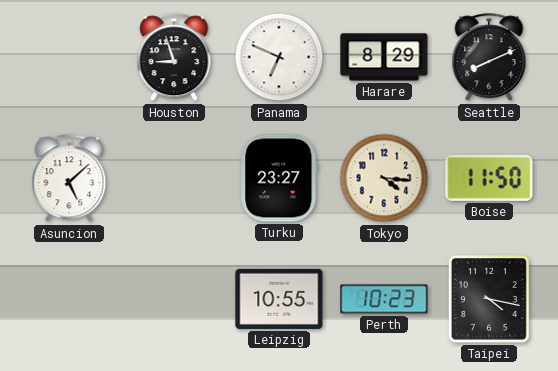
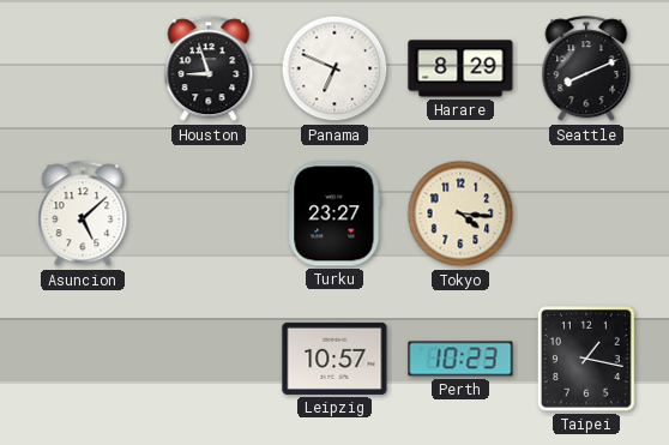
Boise: 11:50 -> none (489, 178)
Leipzig: 10:55 -> 10:57 (334, 359)
Taipei: 4:17 -> 1:17 (587, 360)
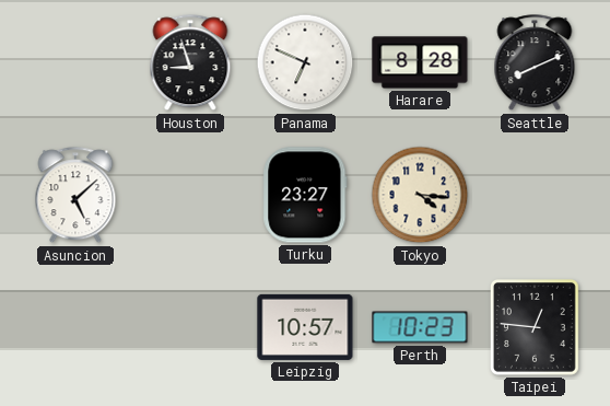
Harare: 8:29 -> 8:28 (420, 62)
Taipei: 1:17 -> 12:46 (536, 328)
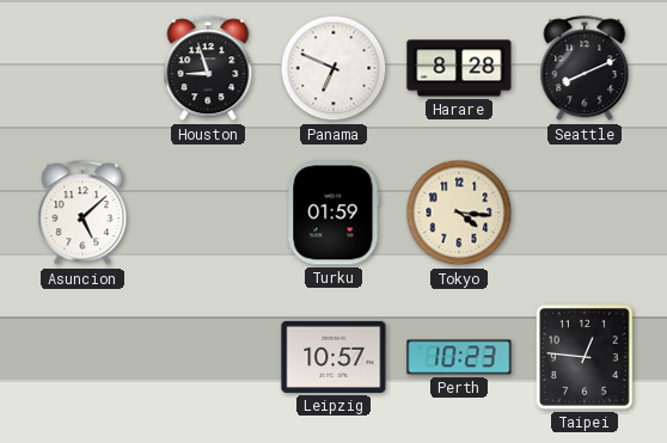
Turku: 23:27 -> 01:59 (333, 213)
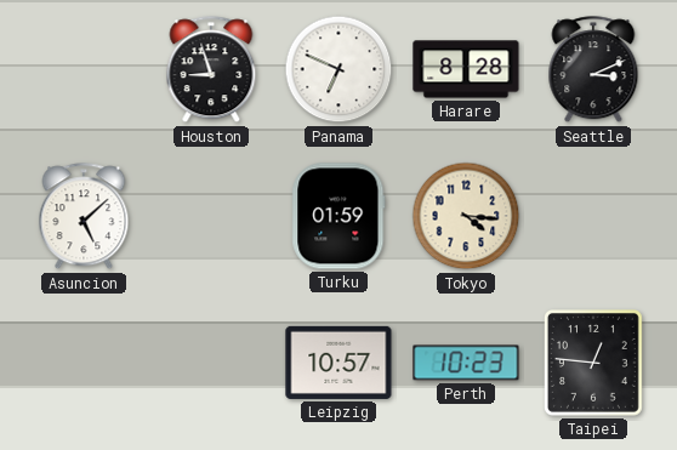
Seattle: 8:11 -> 3:11 (593, 70)
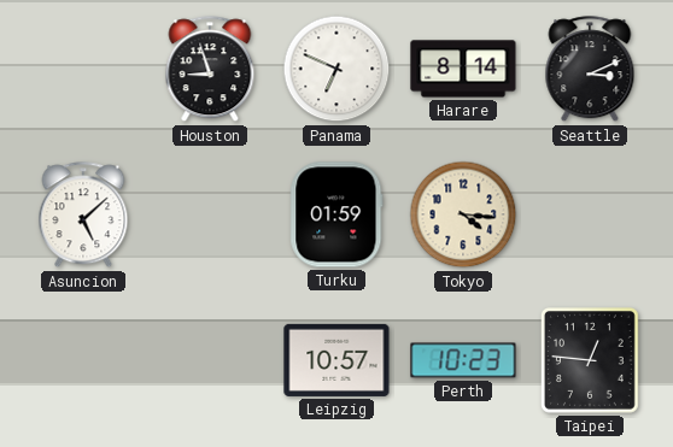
Harare: 8:28 -> 8:14 (463, 69)
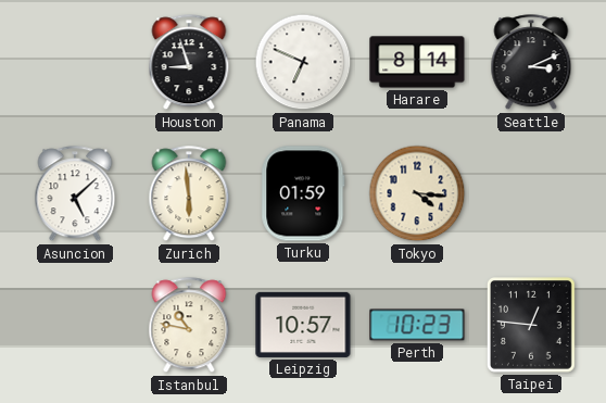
Zurich: none -> 5:59 (189, 194)
Istanbul: none -> 10:47 (189, 326)
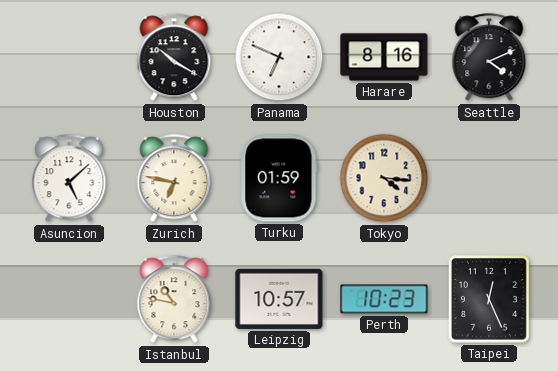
Houston: 8:57 -> 10:20 (174, 58)
Harare: 8:14 -> 8:16 (384, 57)
Seattle: 3:11 -> 4:11 (489, 58)
Zurich: 5:59 -> 6:47 (174, 179)
Taipei: 12:46 -> 12:26 (490, 300)
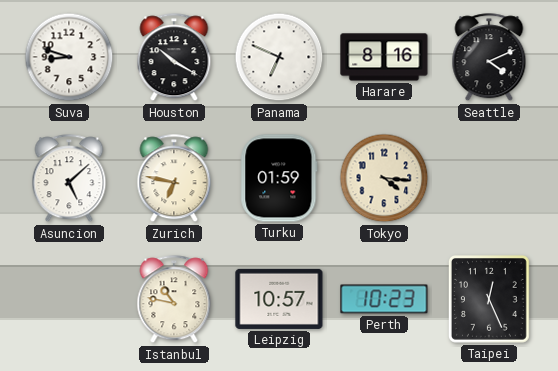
Suva: none -> 8:48 (69, 57)
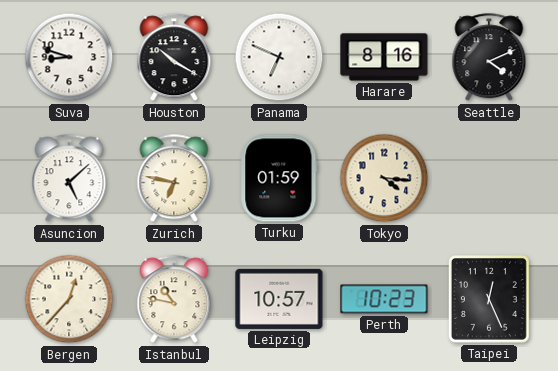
Bergen: none -> 12:37 (69, 299)
